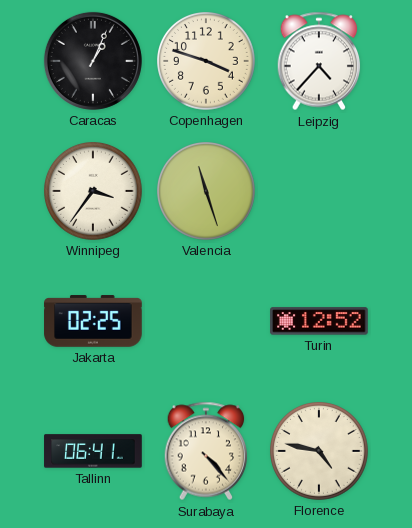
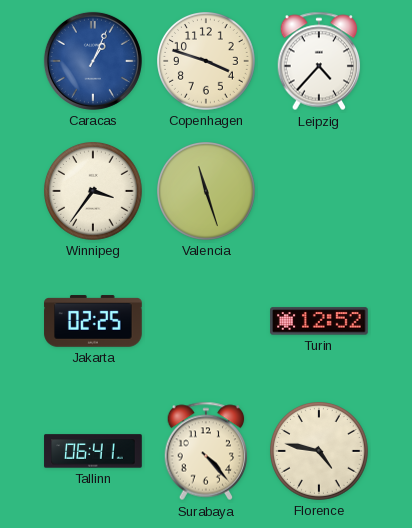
Caracas dial: black -> blue (93, 61)
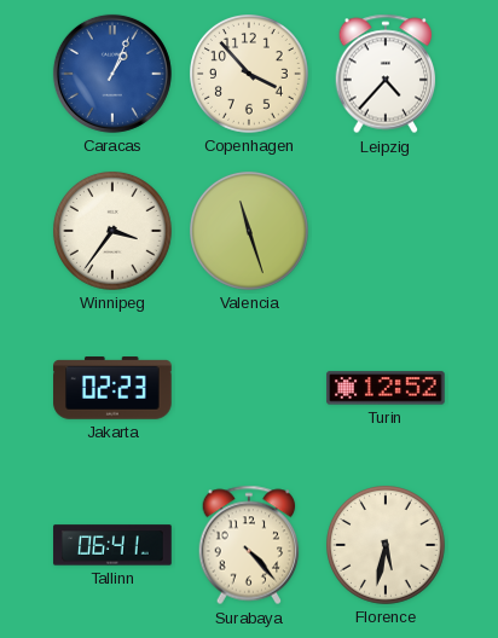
Copenhagen: 3:48 -> 3:53 (250, 75)
Jakarta: 02:25 -> 02:23 (112, 388)
Florence: 4:47 -> 5:32 (387, 546)
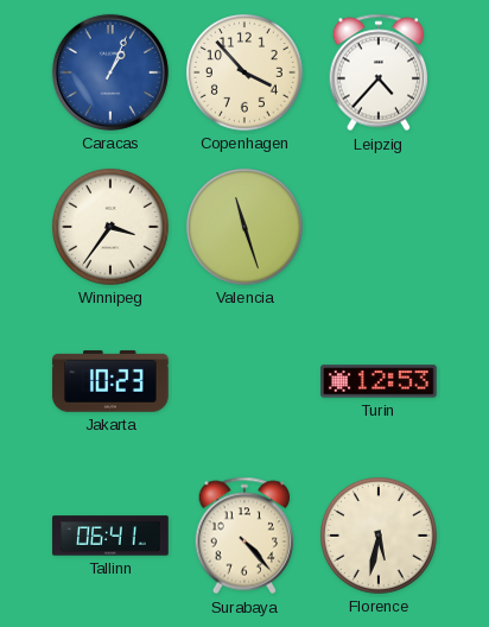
Jakarta: 02:23 -> 10:23 (110, 381)
Turin: 12:52 -> 12:53 (379, 381)
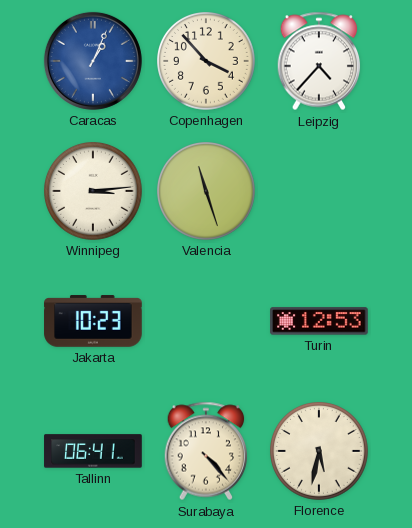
Winnipeg: 3:36 -> 3:14 (94, 192)
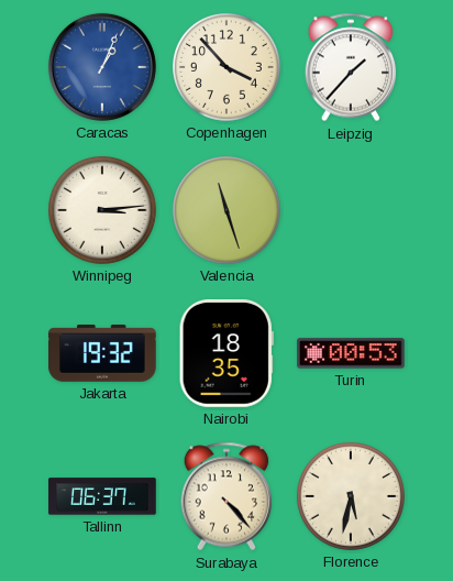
Leipzig: 4:37 -> 1:37 (351, 67)
Jakarta: 10:23 -> 19:32 (102, 353)
Nairobi: none -> 18:35 (226, 354)
Turin: 12:53 -> 00:53 (351, 353)
Tallinn: 06:41 -> 06:37 (102, 496)
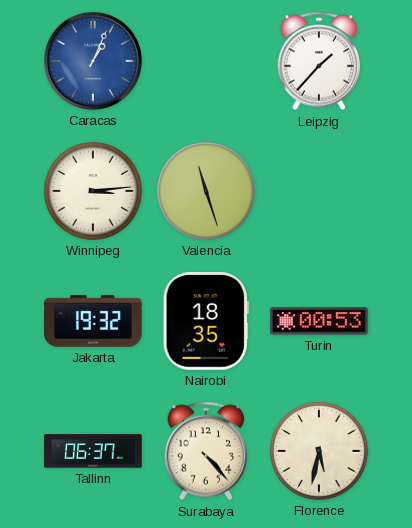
Copenhagen: 3:53 -> none (228, 68)
